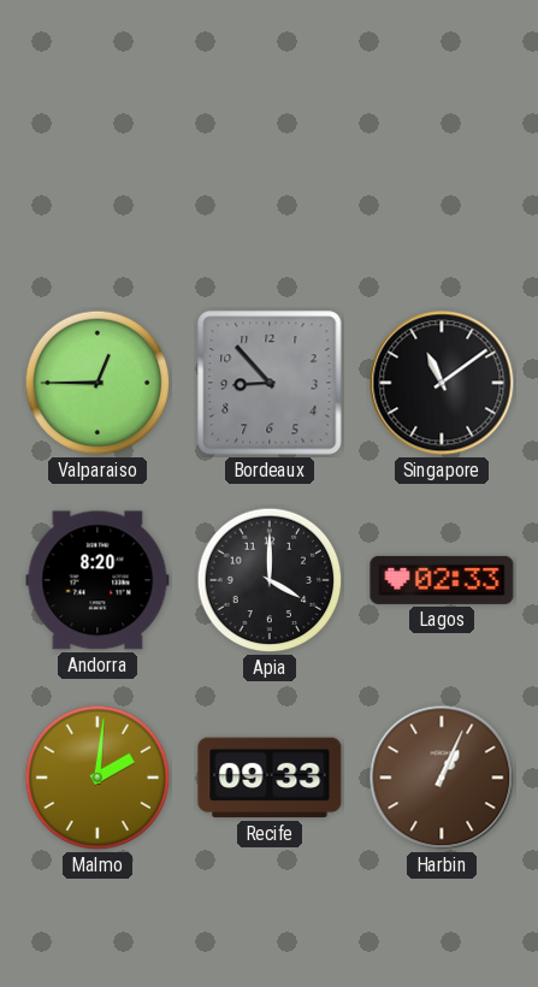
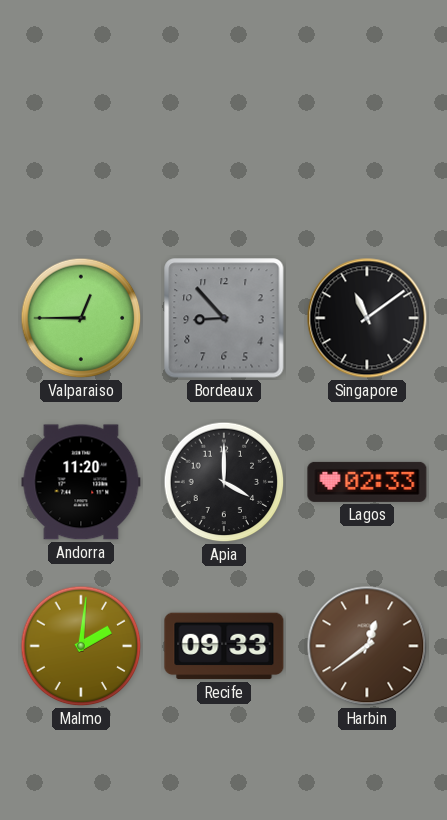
Andorra: 8:20 -> 11:20 (81, 482)
Harbin: 1:04 -> 12:39 (367, 646)
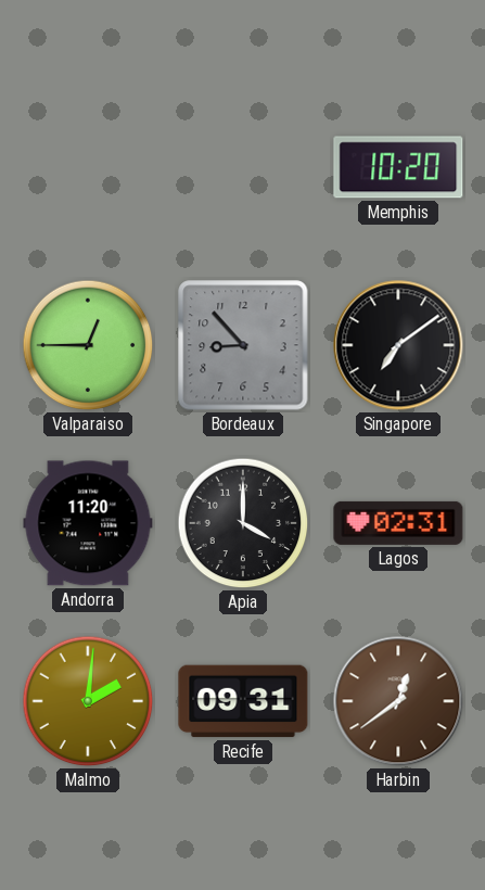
Memphis: none -> 10:20 (398, 167)
Singapore: 11:09 -> 7:09 (398, 345)
Lagos: 02:33 -> 02:31 (398, 523)
Recife: 09:33 -> 09:31 (243, 701)
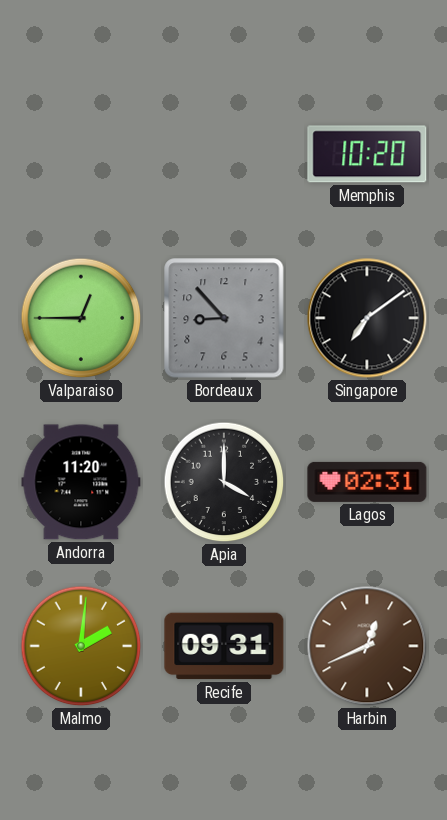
Harbin: 12:39 -> 12:41 (367, 646)
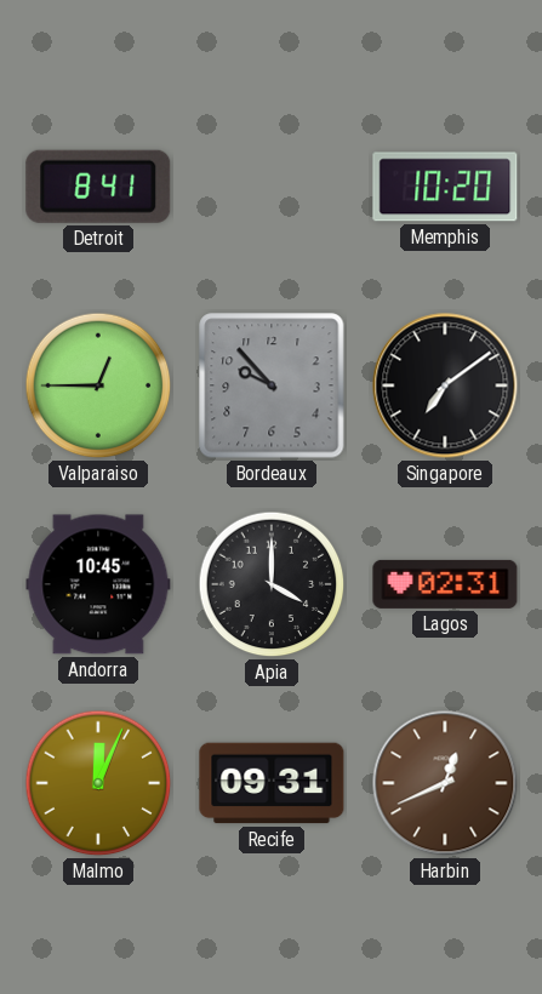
Detroit: none -> 8:41 (98, 187)
Bordeaux: 8:53 -> 9:53 (272, 385)
Andorra: 11:20 -> 10:45 (98, 584)
Malmo: 2:01 -> 12:04 (98, 783)
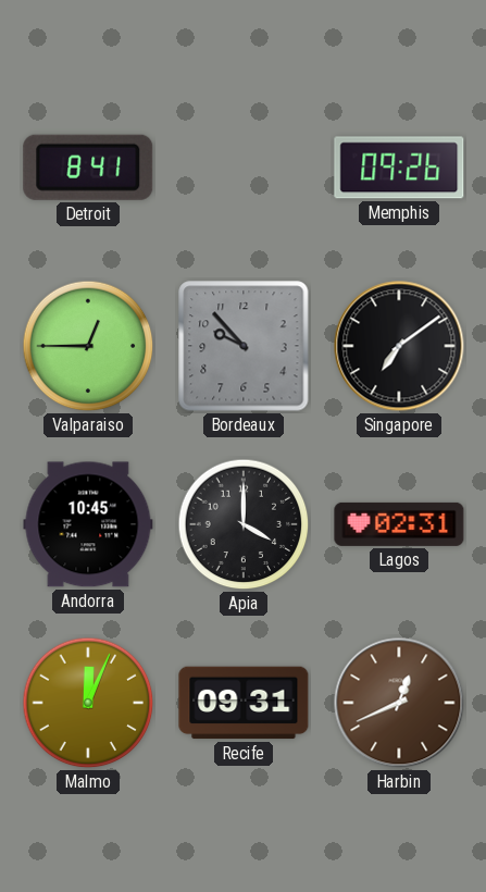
Memphis: 10:20 -> 09:26 (399, 168)
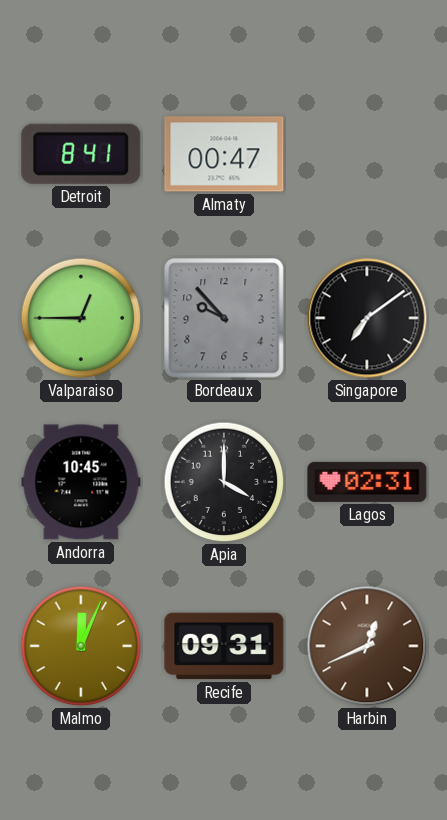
Almaty: none -> 00:47 (224, 154)
Memphis: 09:26 -> none (399, 168)
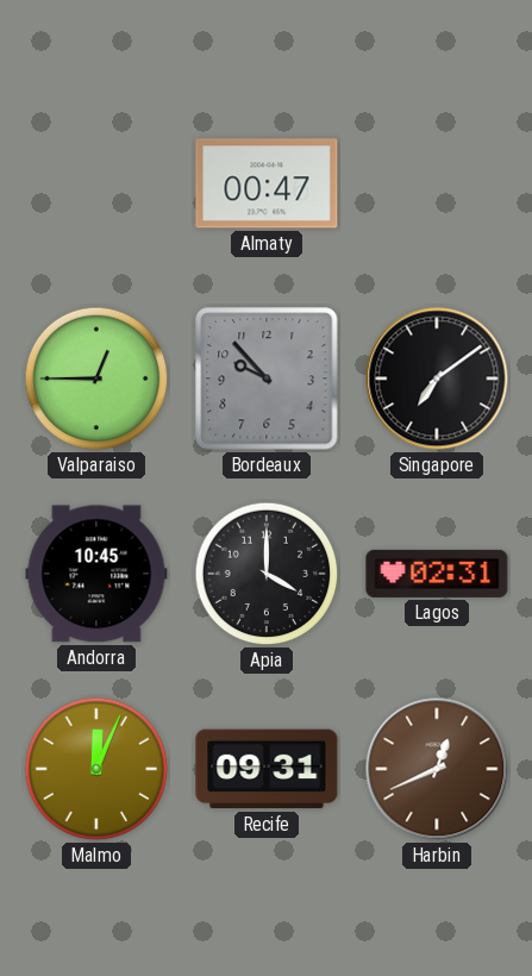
Detroit: 8:41 -> none (81, 154)
